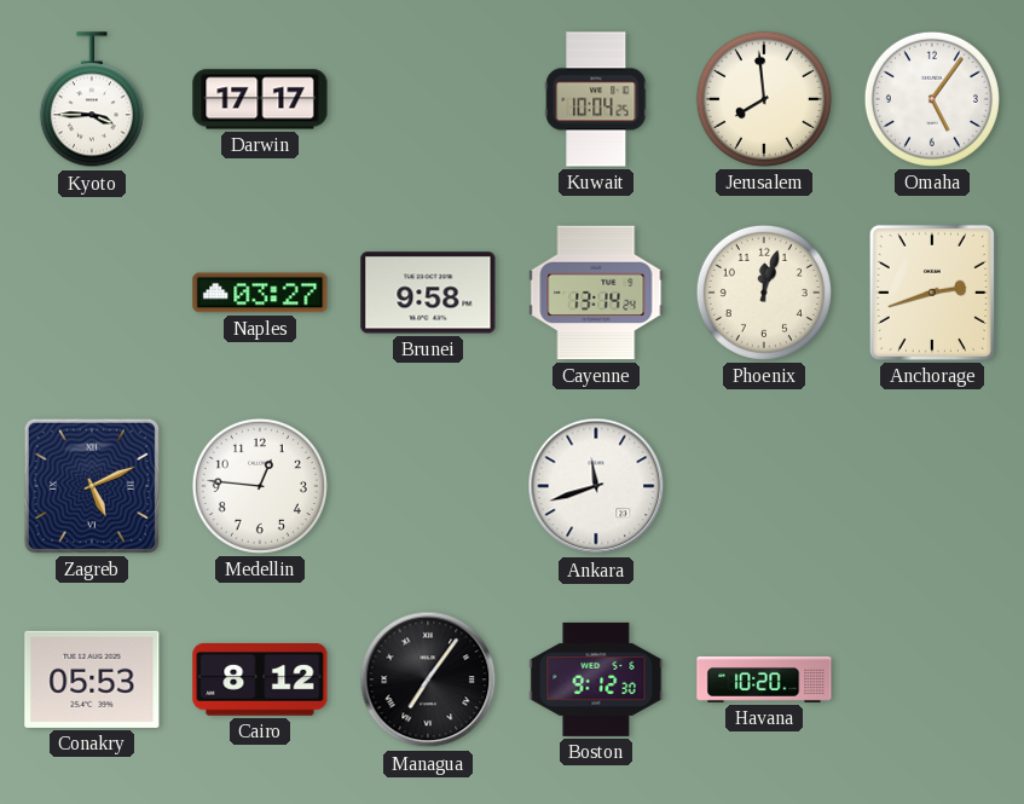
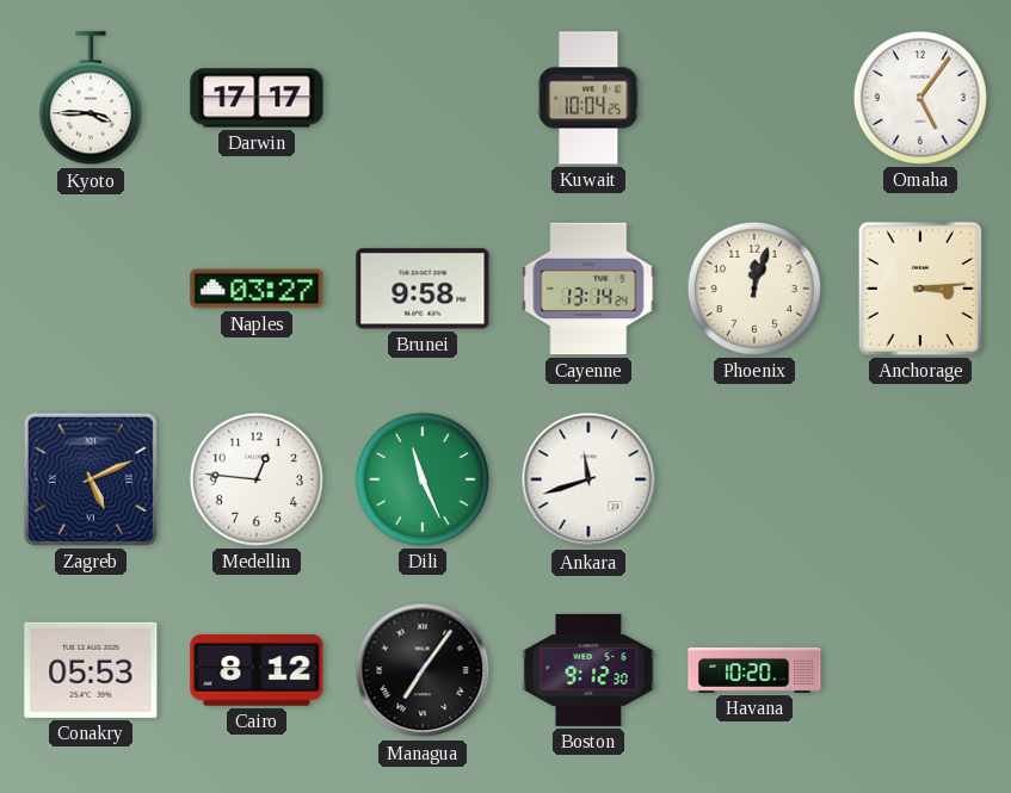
Jerusalem: 7:59 -> none (764, 99)
Anchorage: 2:42 -> 3:14 (920, 289)
Dili: none -> 11:26 (423, 479)
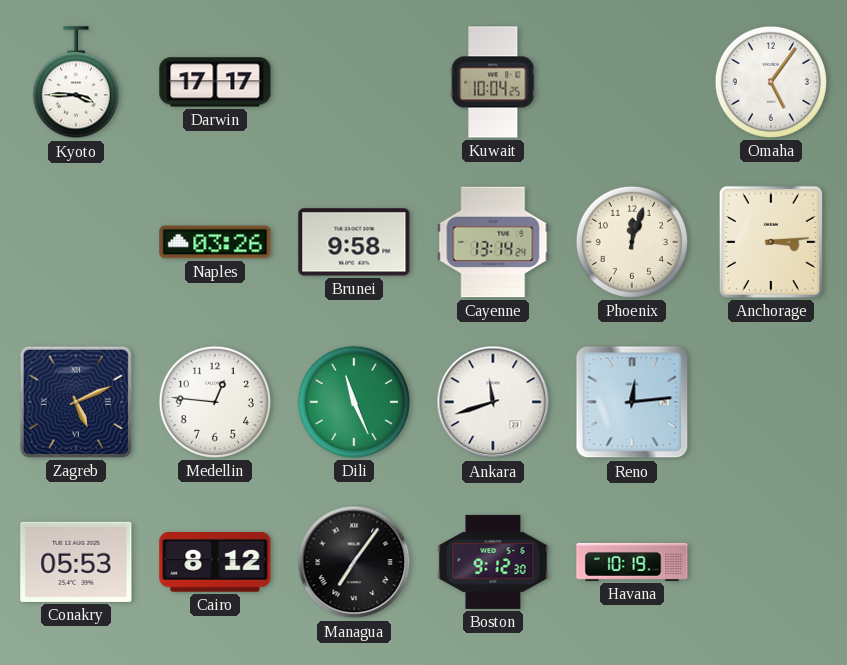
Naples: 03:27 -> 03:26 (215, 242)
Reno: none -> 12:14 (632, 402)
Havana: 10:20 -> 10:19 (632, 562)
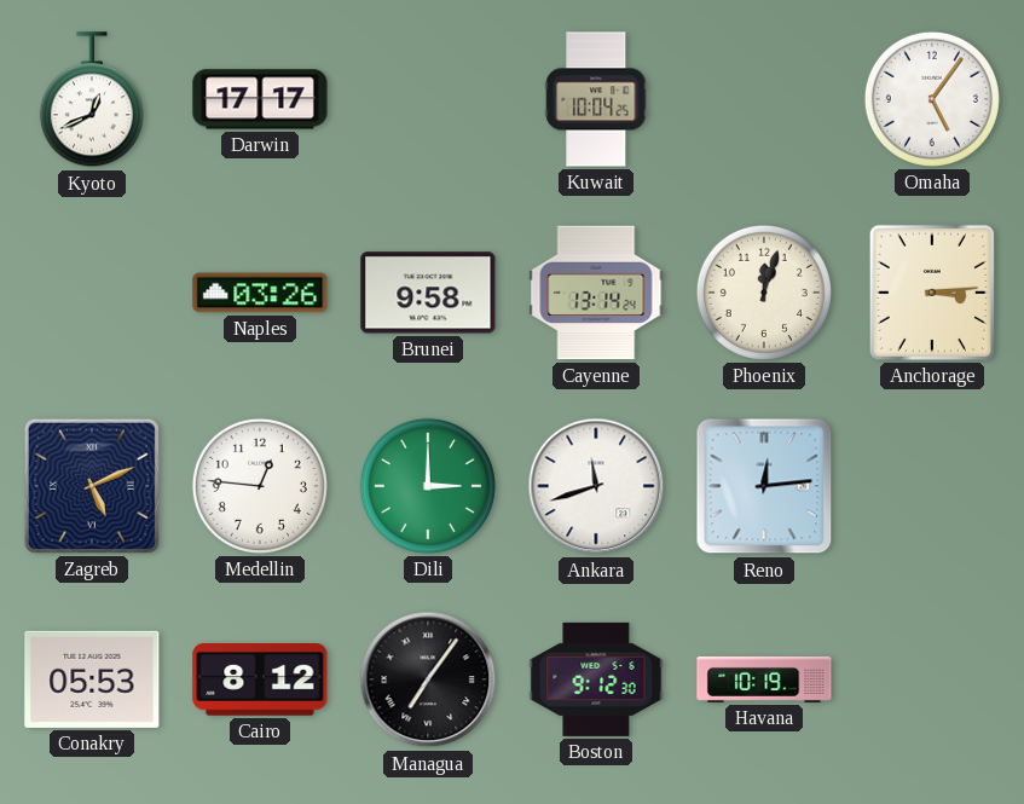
Kyoto: 3:45 -> 12:41 (92, 100)
Dili: 11:26 -> 3:00 (428, 486)
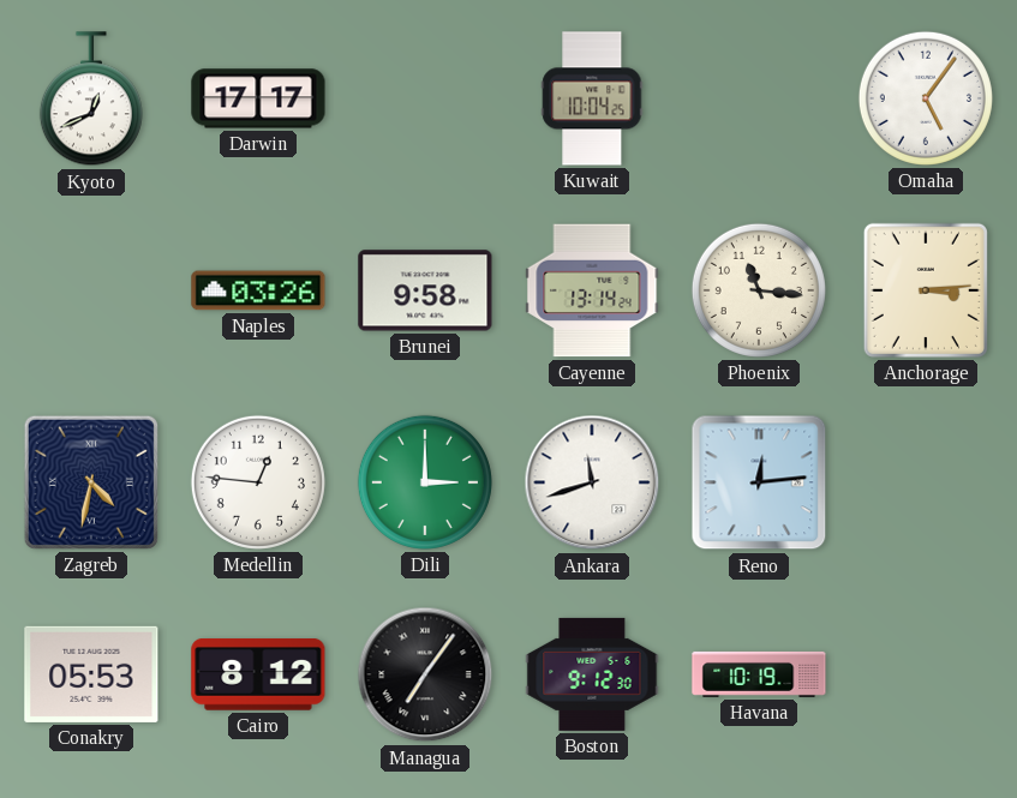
Phoenix: 12:03 -> 11:16 (759, 290)
Zagreb: 5:11 -> 4:32 (91, 482)
